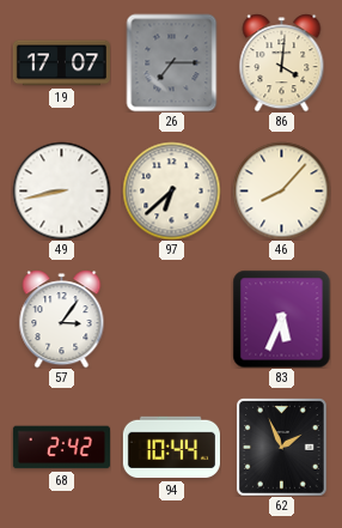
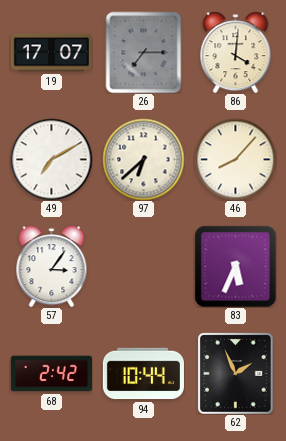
49: 8:43 -> 7:10 (51, 159)
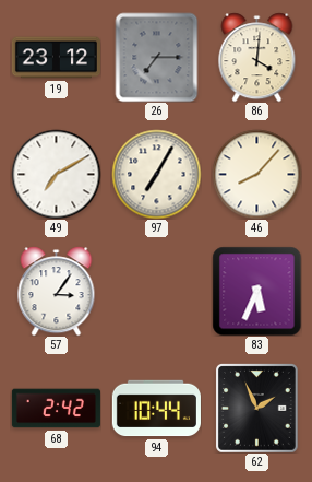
19: 17:07 -> 23:12 (56, 58)
97: 6:38 -> 7:05 (156, 174)
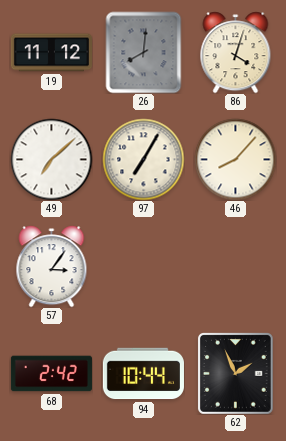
19: 23:12 -> 11:12 (51, 53)
26: 7:15 -> 8:01 (144, 52)
86: 4:01 -> 4:03 (236, 52)
49: 7:10 -> 7:08 (51, 159)
83: 5:34 -> none (256, 291)
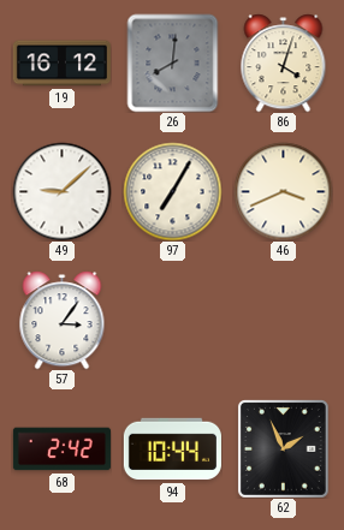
19: 11:12 -> 16:12 (61, 64)
49: 7:08 -> 9:08 (61, 191)
46: 8:07 -> 3:41 (283, 191)
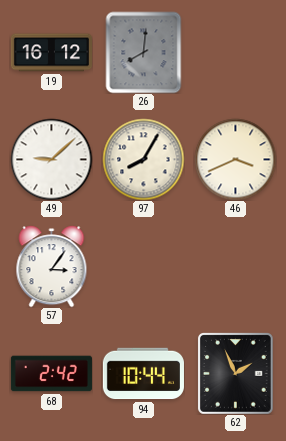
86: 4:03 -> none (284, 62)
97: 7:05 -> 8:05 (143, 159)
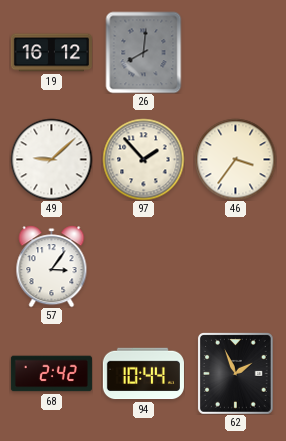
97: 8:05 -> 1:53 (143, 159)
46: 3:41 -> 3:36 (235, 159)
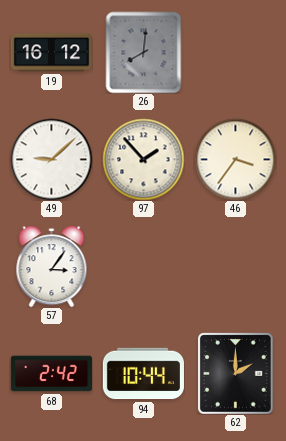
62: 1:56 -> 2:00 (235, 374)
